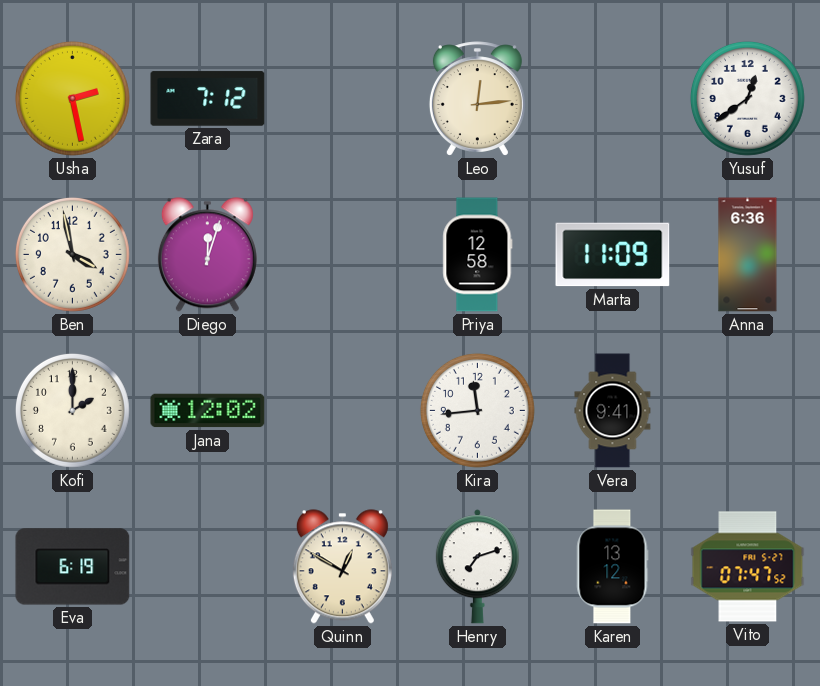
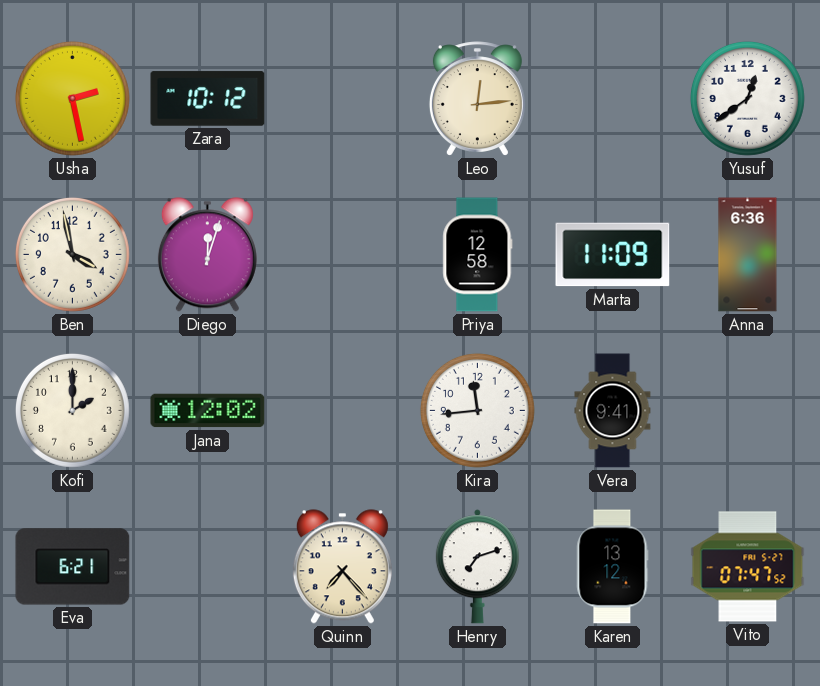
Zara: 7:12 -> 10:12 (208, 99)
Eva: 6:19 -> 6:21 (73, 567)
Quinn: 12:50 -> 7:23 (342, 567)
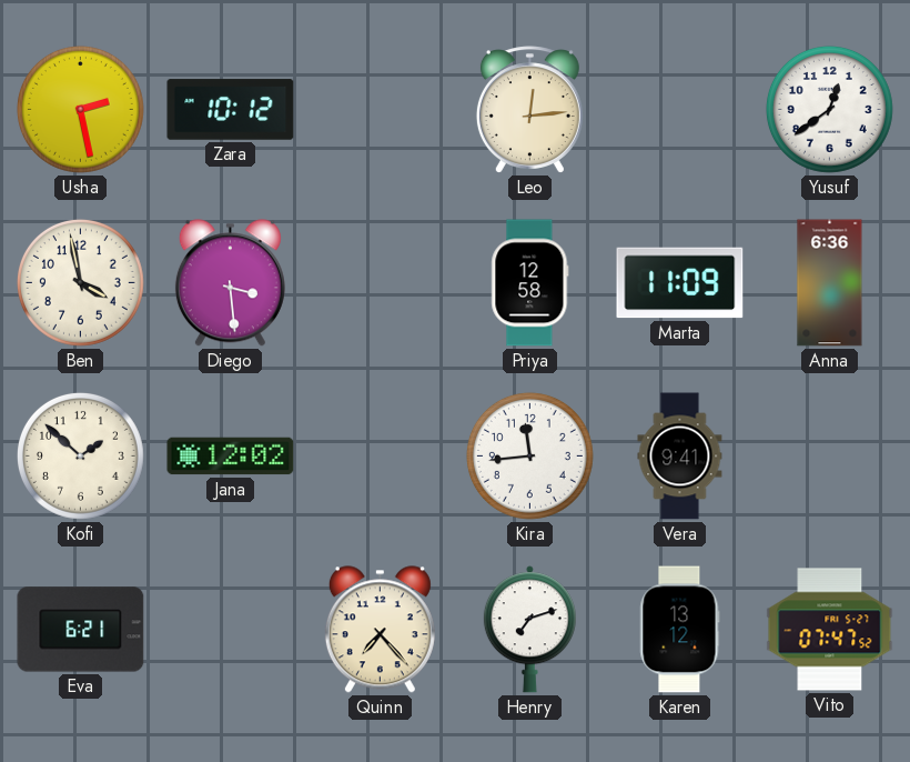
Diego: 12:03 -> 3:29 (230, 283)
Kofi: 2:00 -> 1:52 (80, 455)
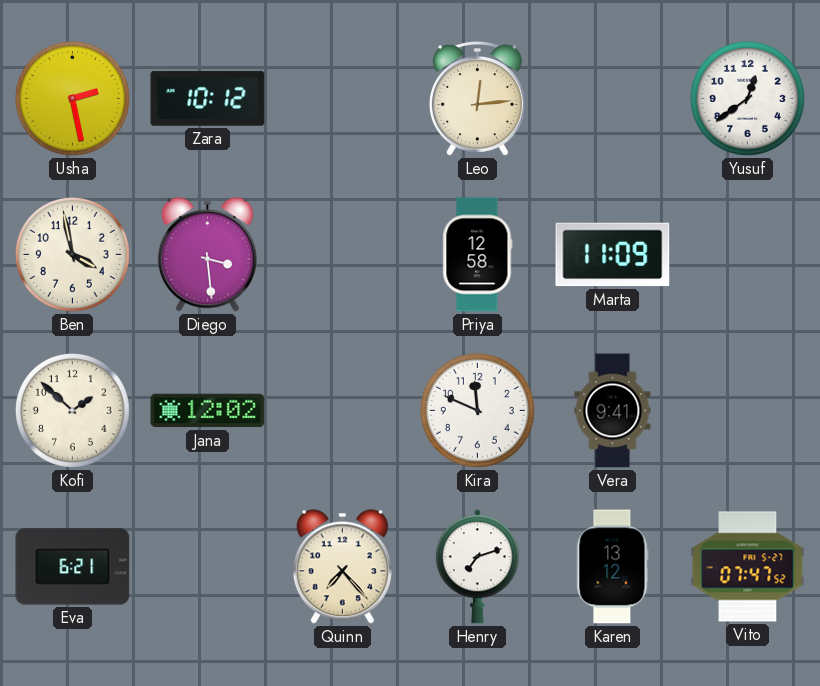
Anna: 6:36 -> none (830, 283)
Kira: 11:44 -> 11:49 (477, 410)
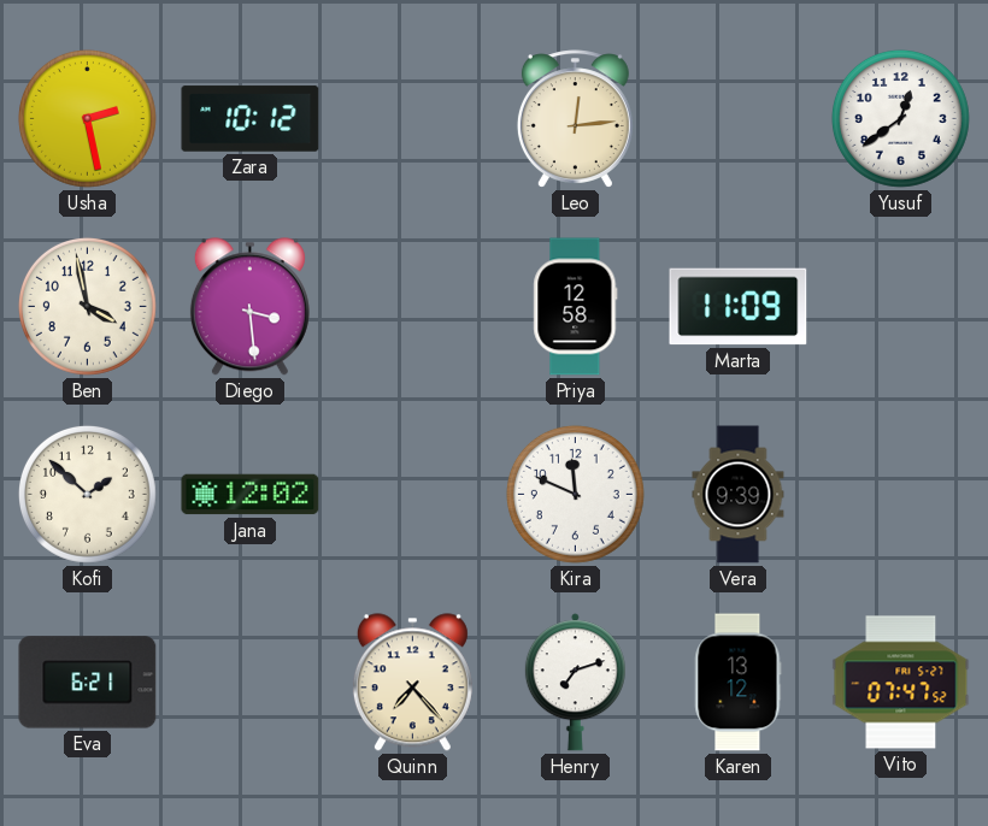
Vera: 9:41 -> 9:39 (739, 495)
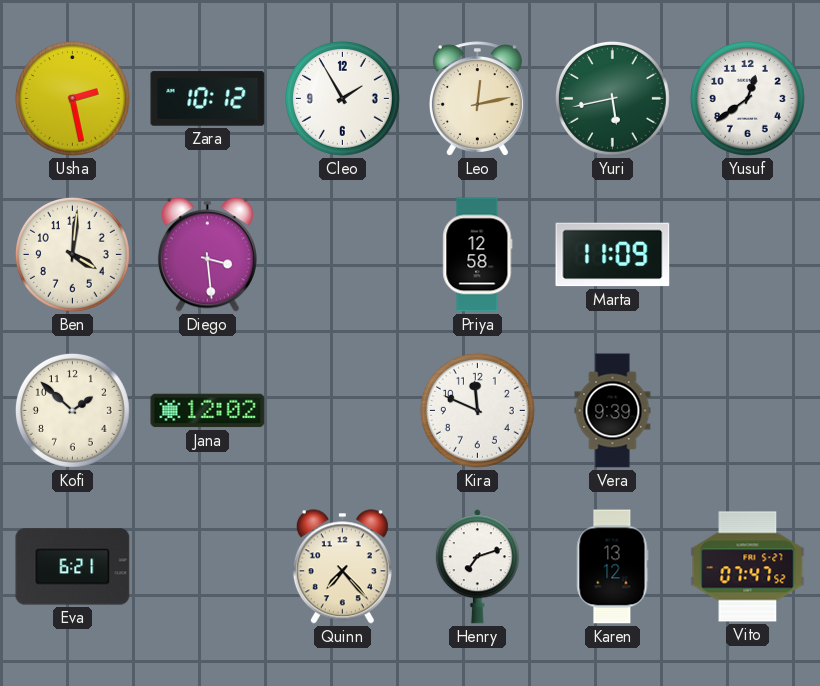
Cleo: none -> 1:55 (342, 98)
Leo: 12:14 -> 12:13 (477, 99)
Yuri: none -> 5:43 (612, 98)
Ben: 3:58 -> 4:01 (72, 254)
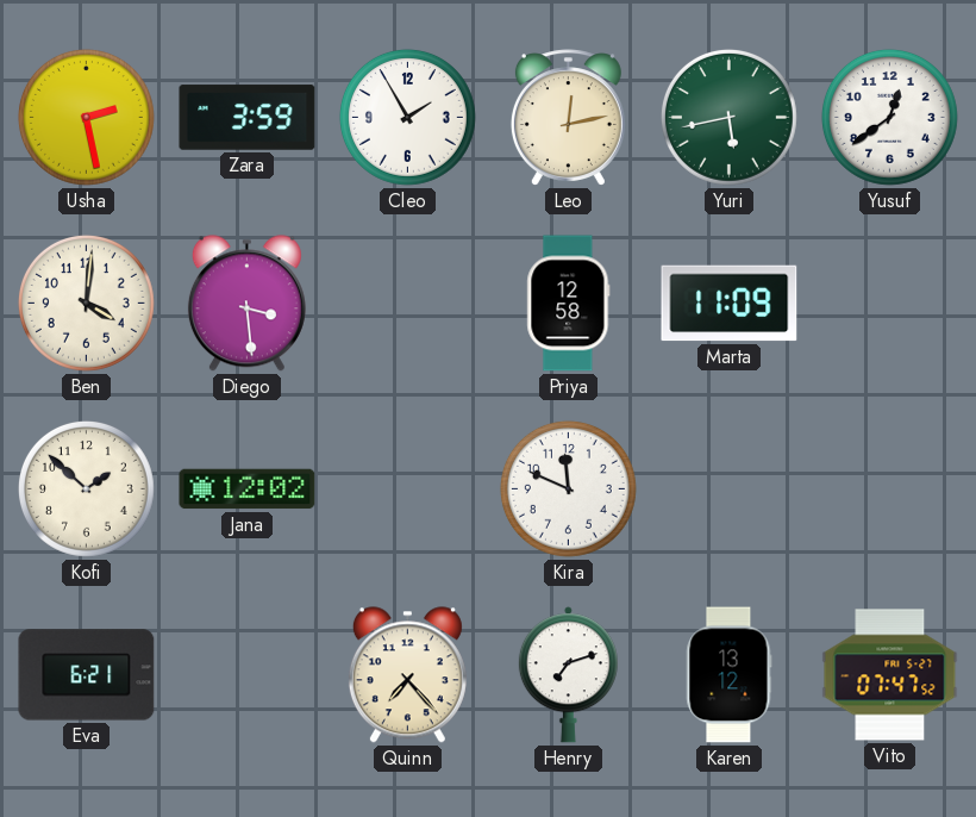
Zara: 10:12 -> 3:59 (248, 118)
Vera: 9:39 -> none (613, 411)
